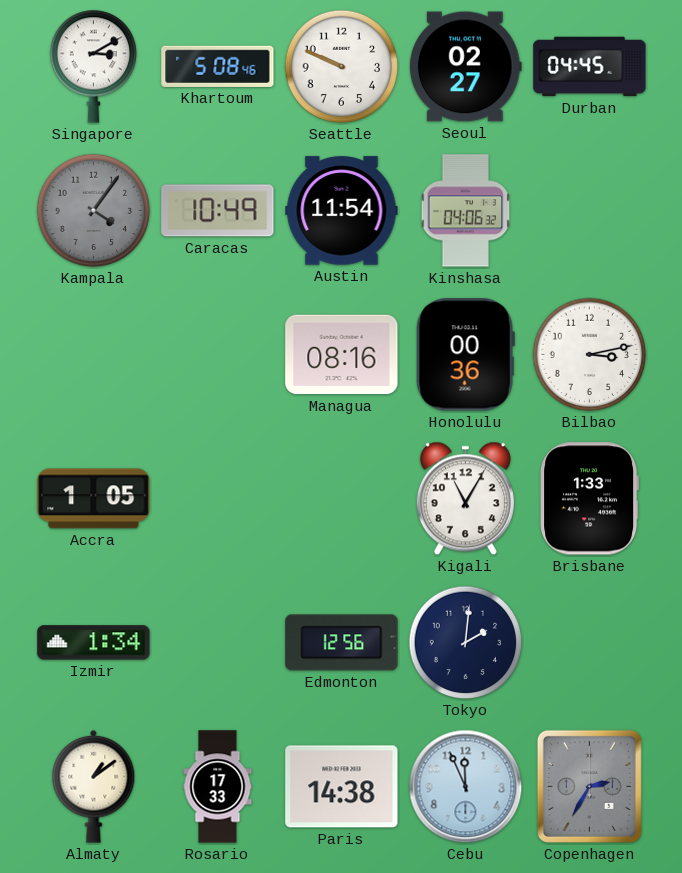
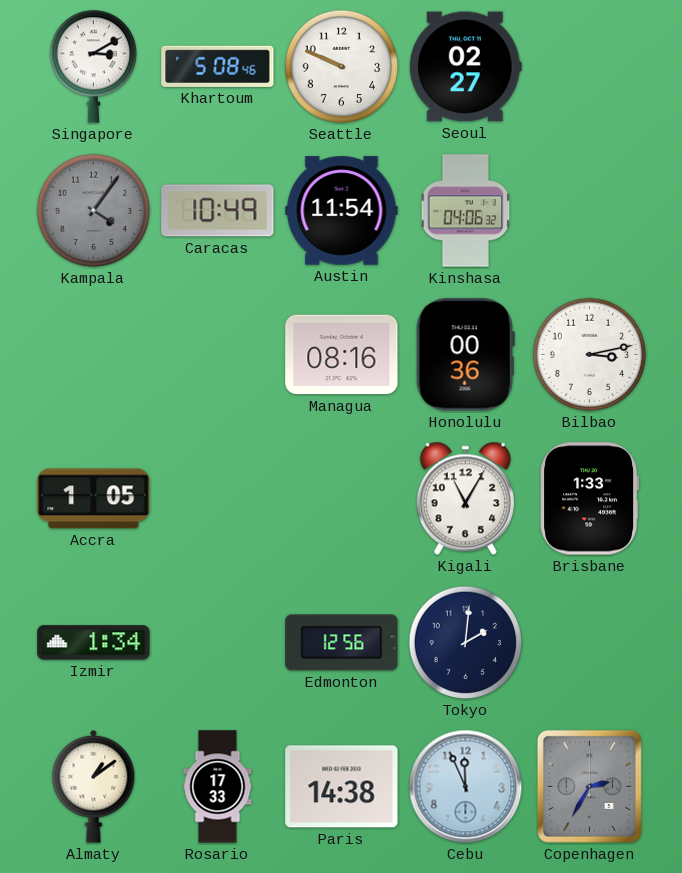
Durban: 04:45 -> none (590, 67)
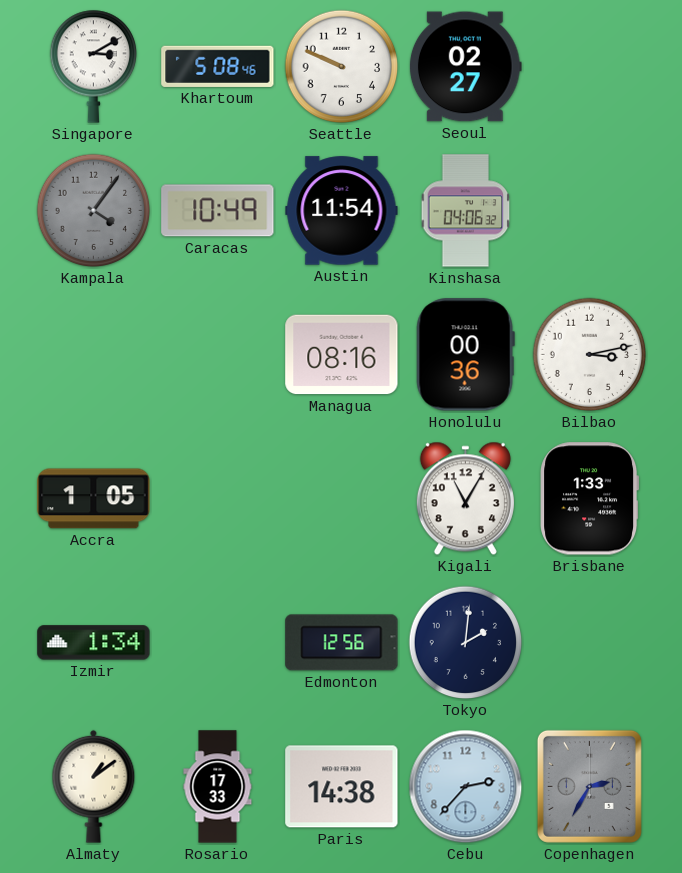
Cebu: 11:56 -> 2:37 (466, 787)
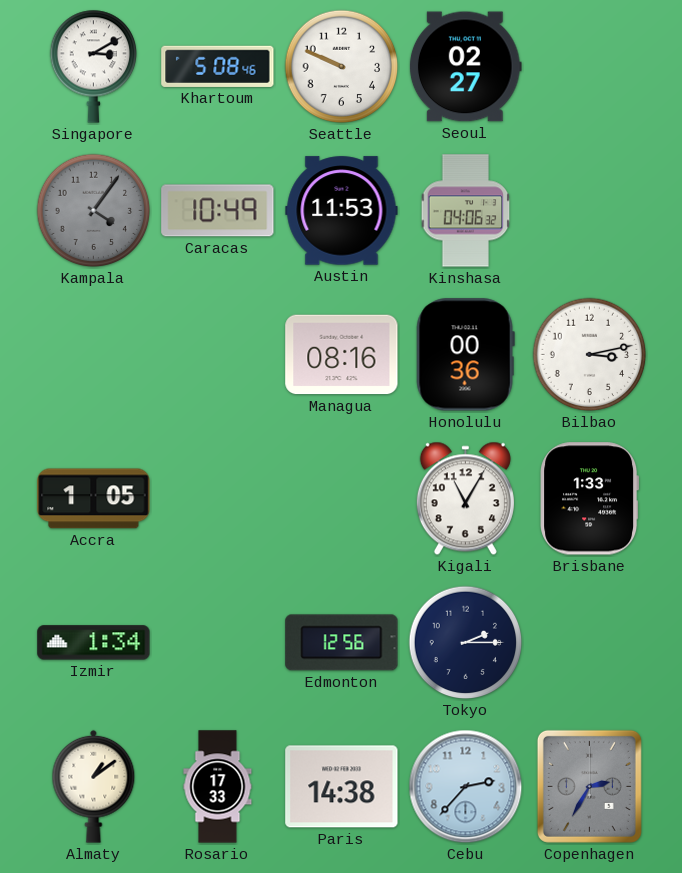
Austin: 11:54 -> 11:53 (342, 211)
Tokyo: 2:01 -> 2:15 (466, 643)
